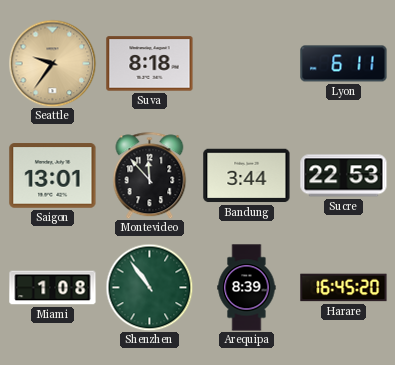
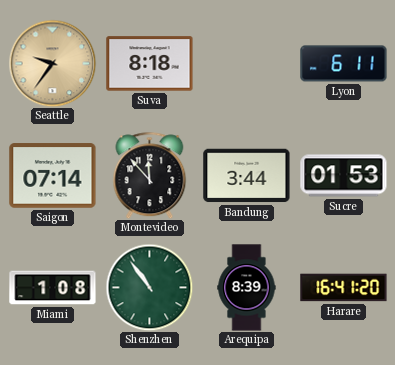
Saigon: 13:01 -> 07:14 (53, 176)
Sucre: 22:53 -> 01:53 (344, 176)
Harare: 16:45 -> 16:41 (344, 288)
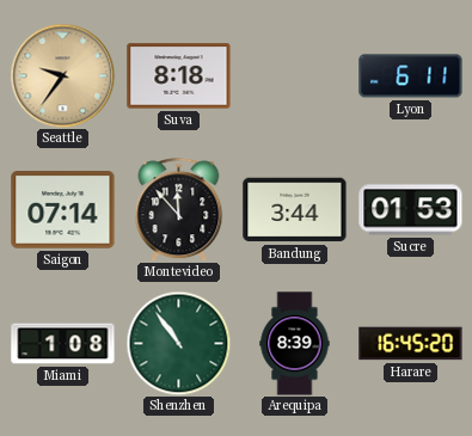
Harare: 16:41 -> 16:45 (411, 344)
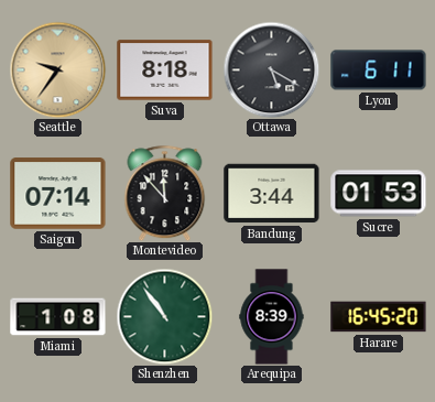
Ottawa: none -> 5:20 (271, 69)
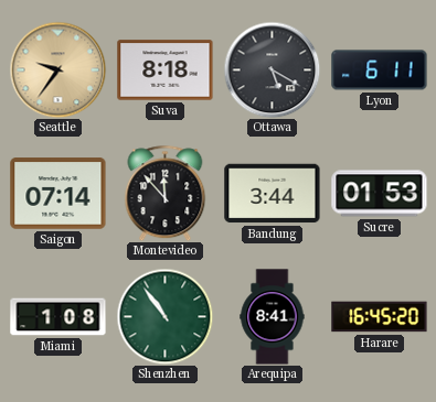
Arequipa: 8:39 -> 8:41 (273, 317)
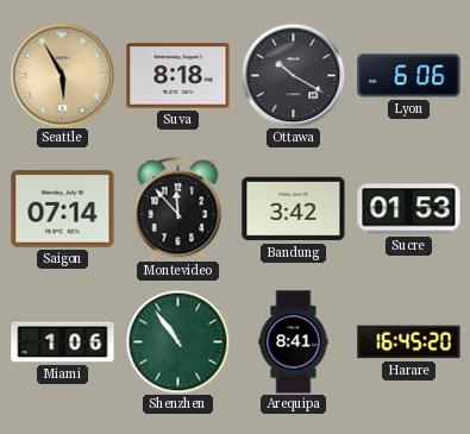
Seattle: 9:36 -> 5:55 (62, 75)
Ottawa: 5:20 -> 10:20 (293, 75)
Lyon: 6:11 -> 6:06 (409, 76)
Bandung: 3:44 -> 3:42 (294, 209)
Miami: 1:08 -> 1:06 (63, 342)
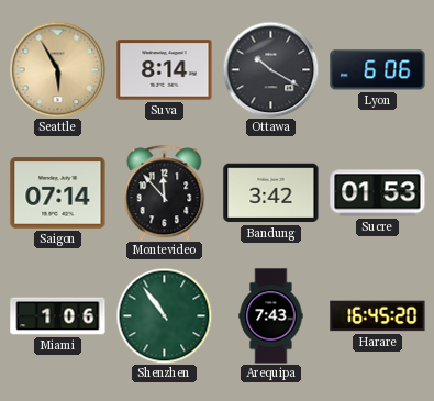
Suva: 8:18 -> 8:14 (165, 70)
Arequipa: 8:41 -> 7:43 (271, 316)
